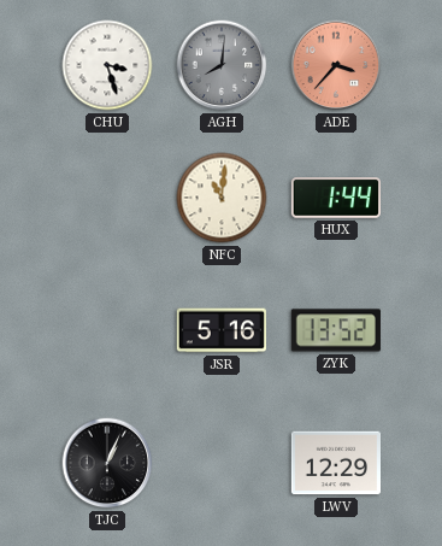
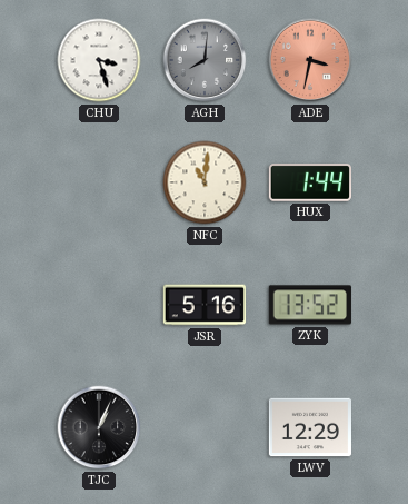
ADE: 3:37 -> 3:32 (310, 60)
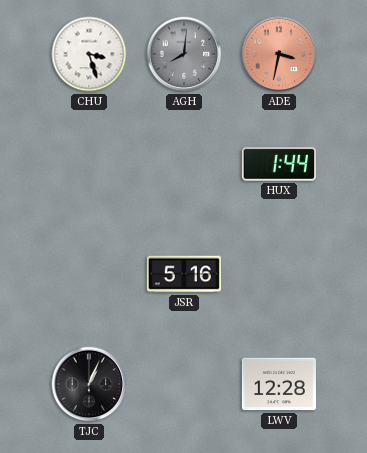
NFC: 11:01 -> none (205, 182)
ZYK: 13:52 -> none (310, 305)
LWV: 12:29 -> 12:28 (278, 384)
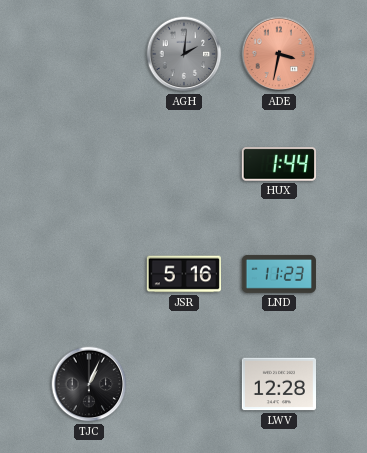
CHU: 3:27 -> none (89, 54)
AGH: 8:01 -> 2:01 (184, 54)
LND: none -> 11:23 (279, 274)
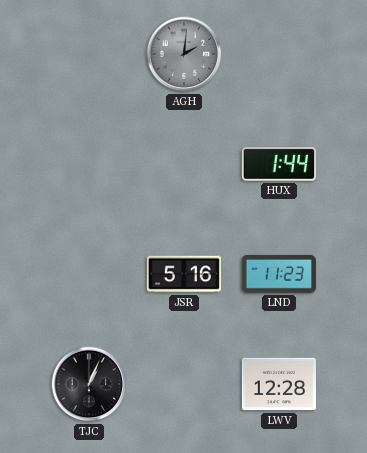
ADE: 3:32 -> none (279, 54)
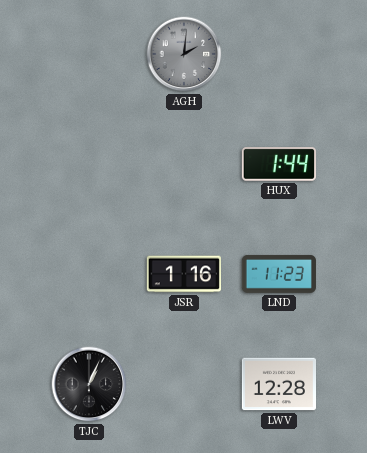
JSR: 5:16 -> 1:16 (184, 274)
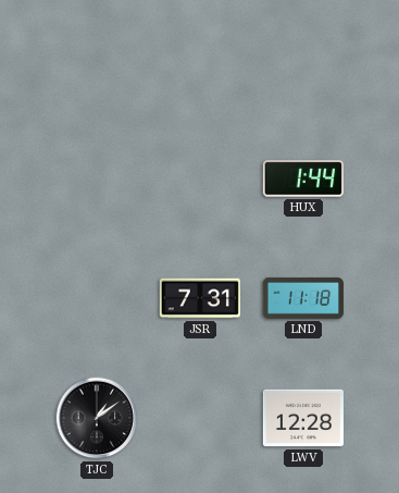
AGH: 2:01 -> none (184, 54)
JSR: 1:16 -> 7:31 (200, 298)
LND: 11:23 -> 11:18 (303, 298)
TJC: 1:04 -> 1:09 (97, 418)
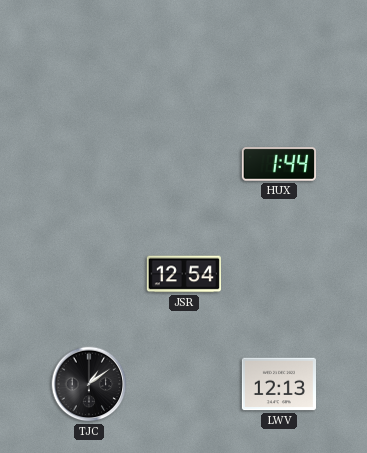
JSR: 7:31 -> 12:54 (184, 274)
LND: 11:18 -> none (303, 298)
LWV: 12:28 -> 12:13 (278, 384)
